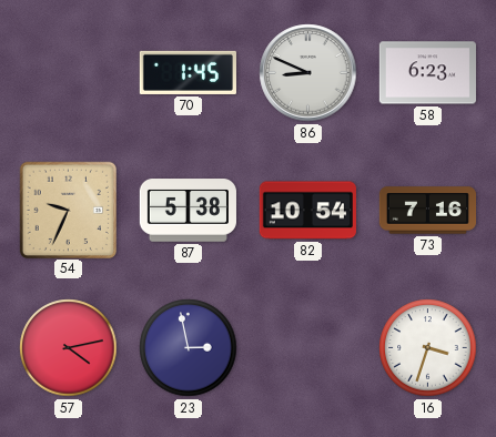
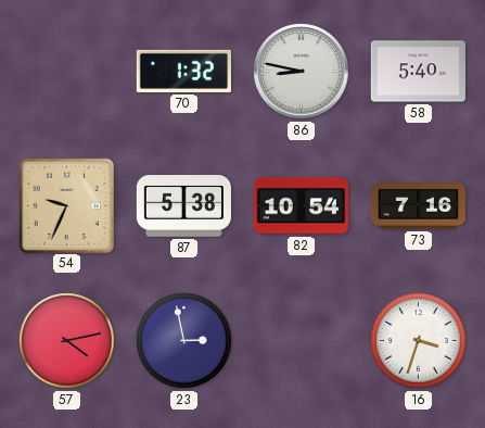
70: 1:45 -> 1:32 (183, 71)
86: 8:49 -> 8:47 (302, 72)
58: 6:23 -> 5:40 (418, 72)
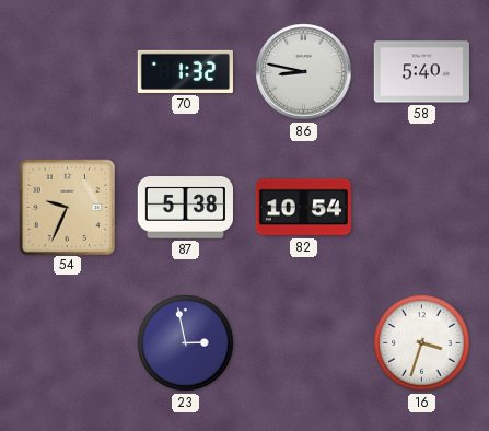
73: 7:16 -> none (418, 206)
57: 4:13 -> none (67, 341)
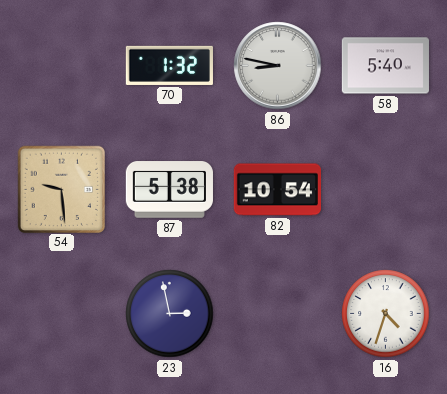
54: 9:34 -> 9:29 (61, 189)
16: 3:33 -> 4:33 (386, 314)
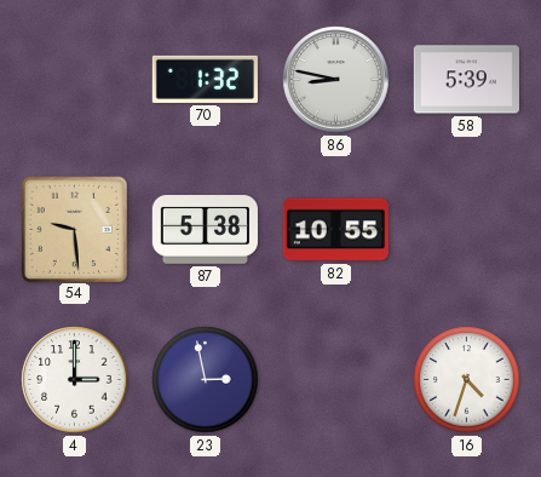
58: 5:40 -> 5:39 (466, 80)
82: 10:54 -> 10:55 (335, 230)
4: none -> 3:00 (75, 380)
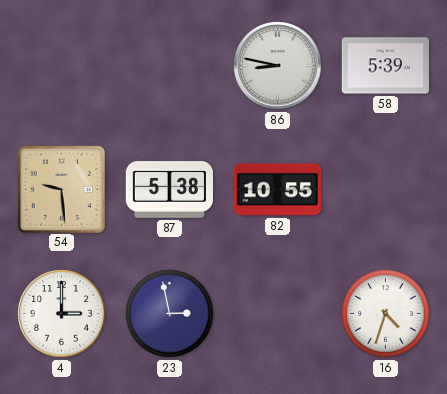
70: 1:32 -> none (205, 79)
